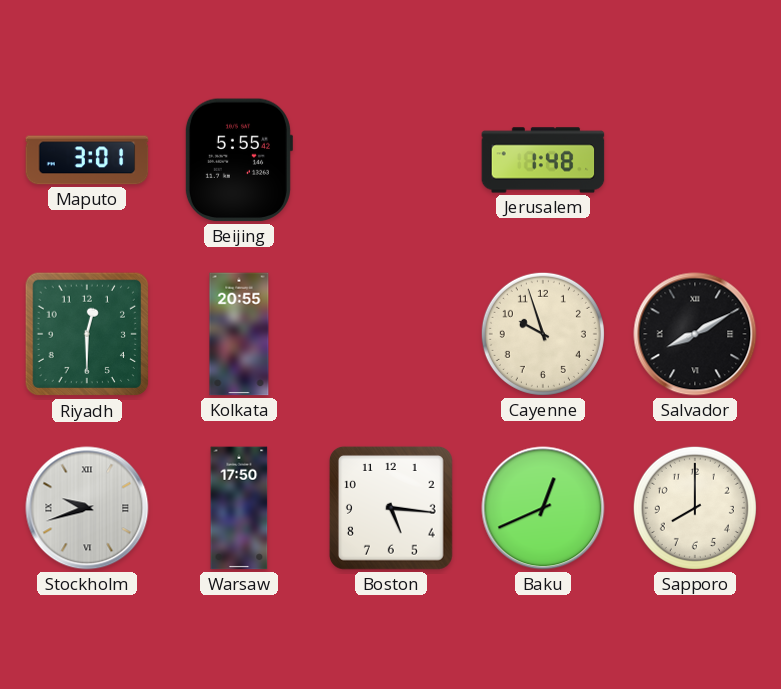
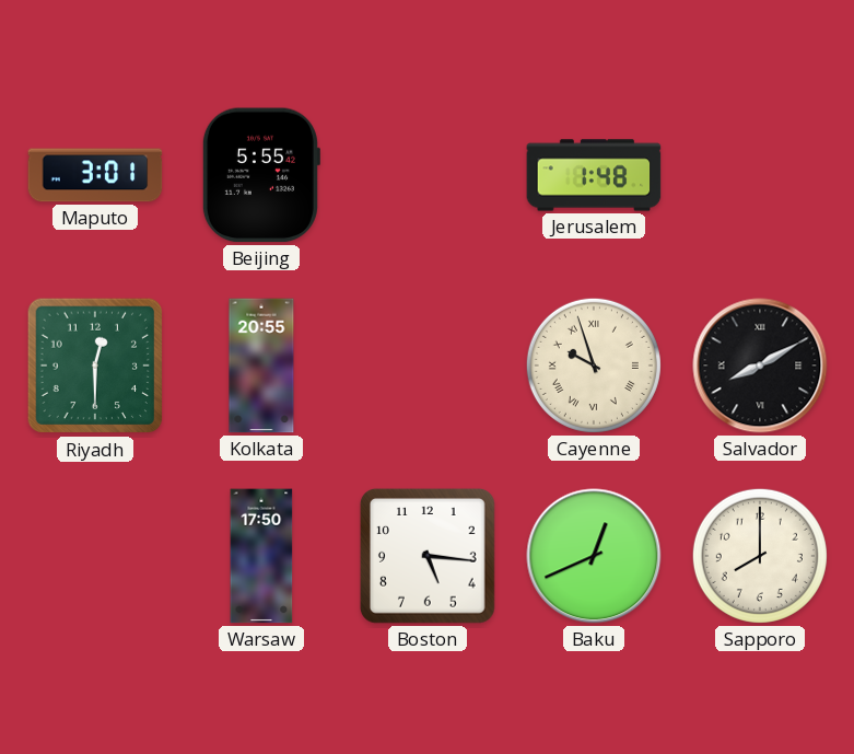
Cayenne numerals: Arabic -> Roman (594, 366)
Stockholm: 9:42 -> none (87, 508)
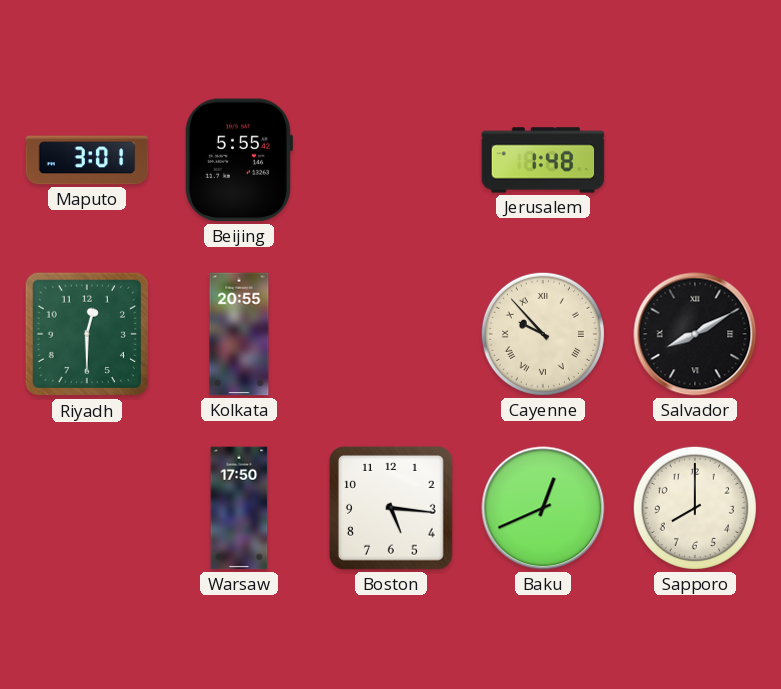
Cayenne: 9:57 -> 9:53 (543, 334)
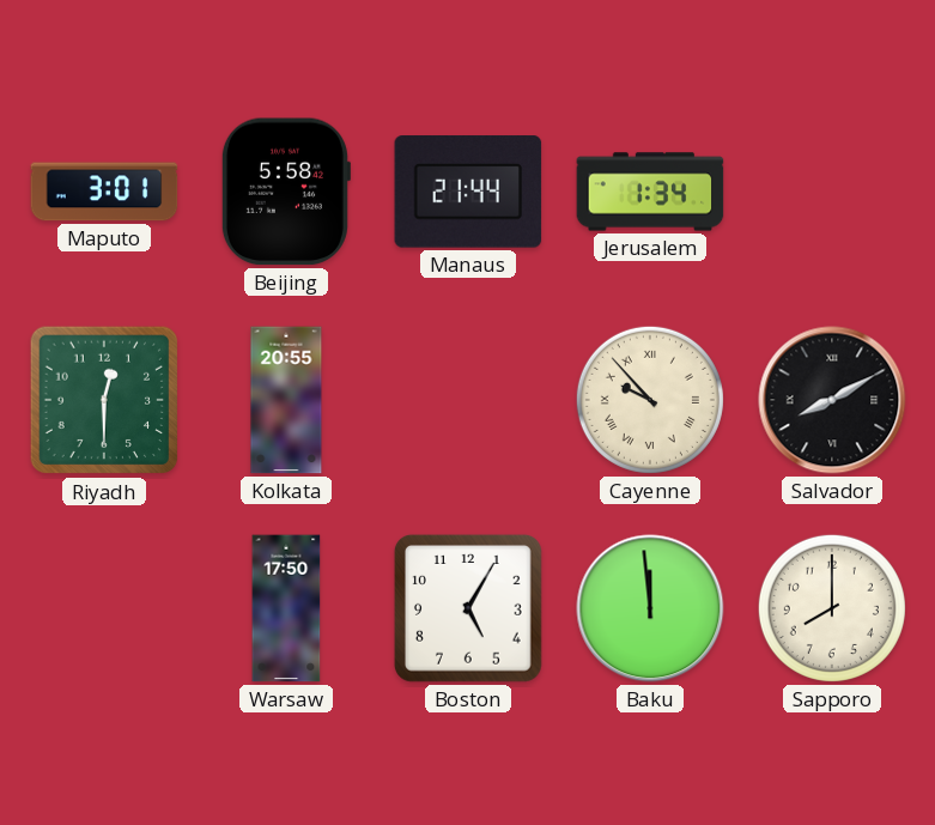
Beijing: 5:55 -> 5:58 (285, 192)
Manaus: none -> 21:44 (468, 192)
Jerusalem: 1:48 -> 1:34 (650, 192)
Boston: 5:16 -> 5:05 (468, 608)
Baku: 12:41 -> 11:59 (650, 608)
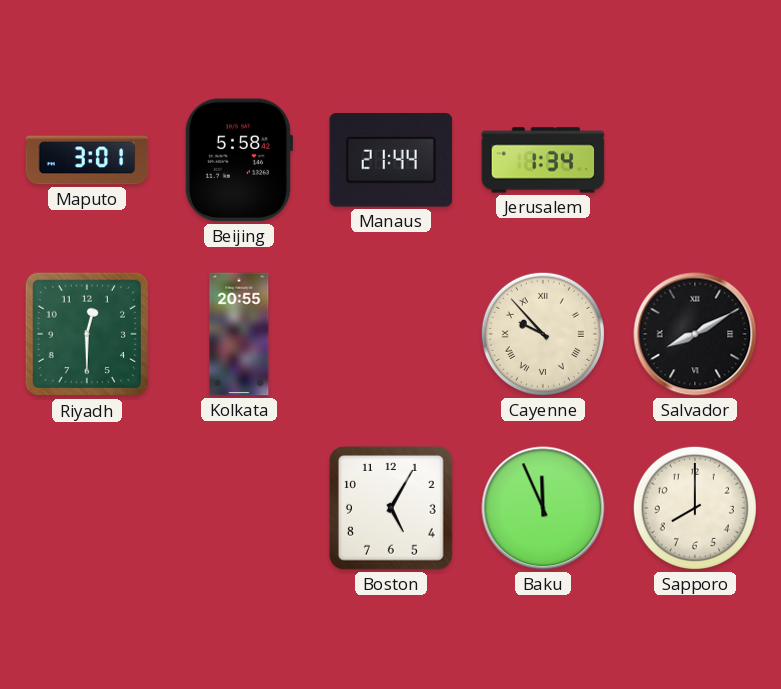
Warsaw: 17:50 -> none (286, 608)
Baku: 11:59 -> 11:56 (543, 508)
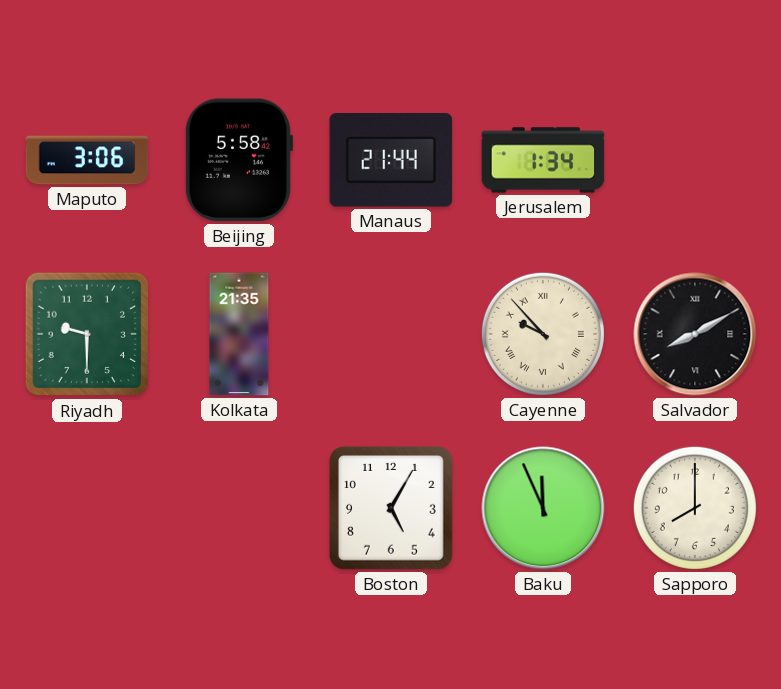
Maputo: 3:01 -> 3:06 (87, 160)
Riyadh: 12:30 -> 9:30 (87, 334)
Kolkata: 20:55 -> 21:35 (239, 334)
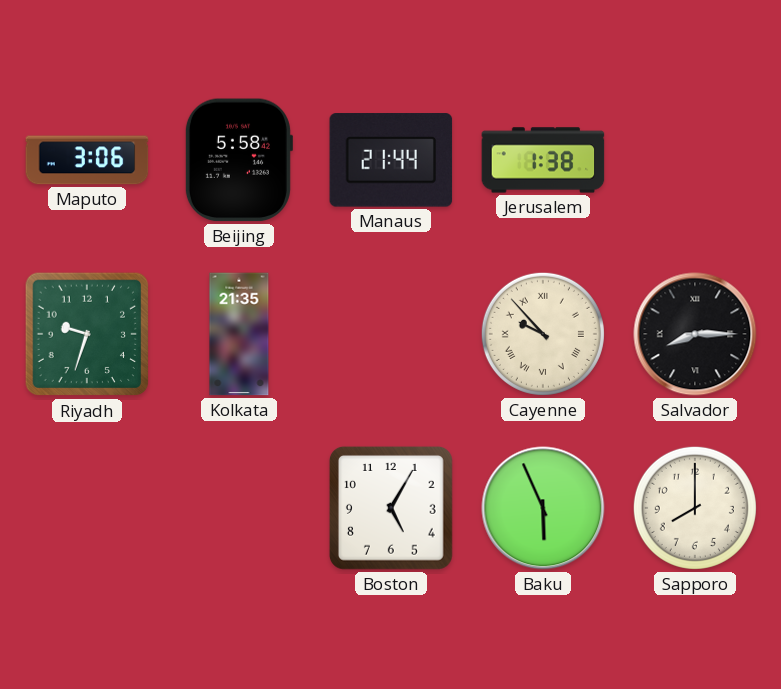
Jerusalem: 1:34 -> 1:38 (543, 160)
Riyadh: 9:30 -> 9:33 (87, 334)
Salvador: 8:10 -> 8:15 (695, 334)
Baku: 11:56 -> 5:56 (543, 508)
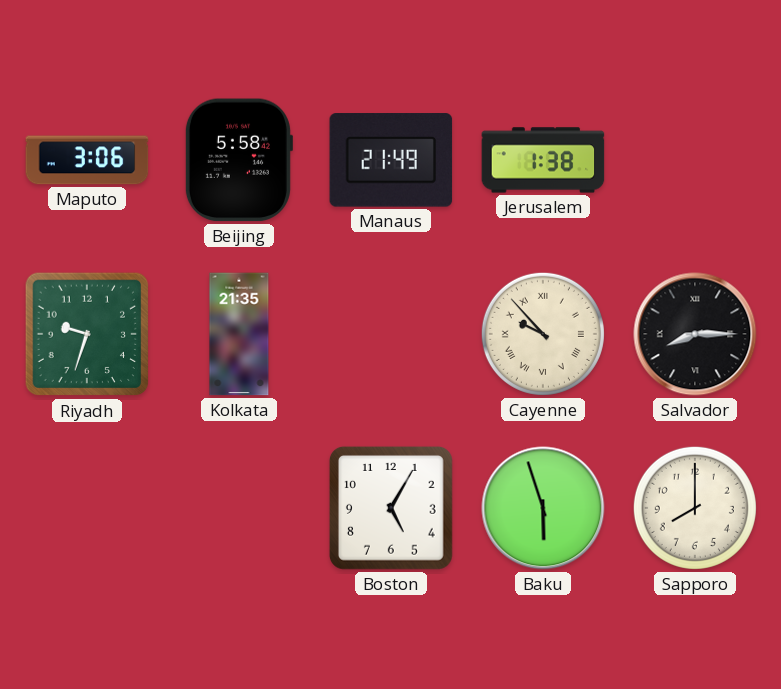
Manaus: 21:44 -> 21:49 (391, 160)
Baku: 5:56 -> 5:57 (543, 508)
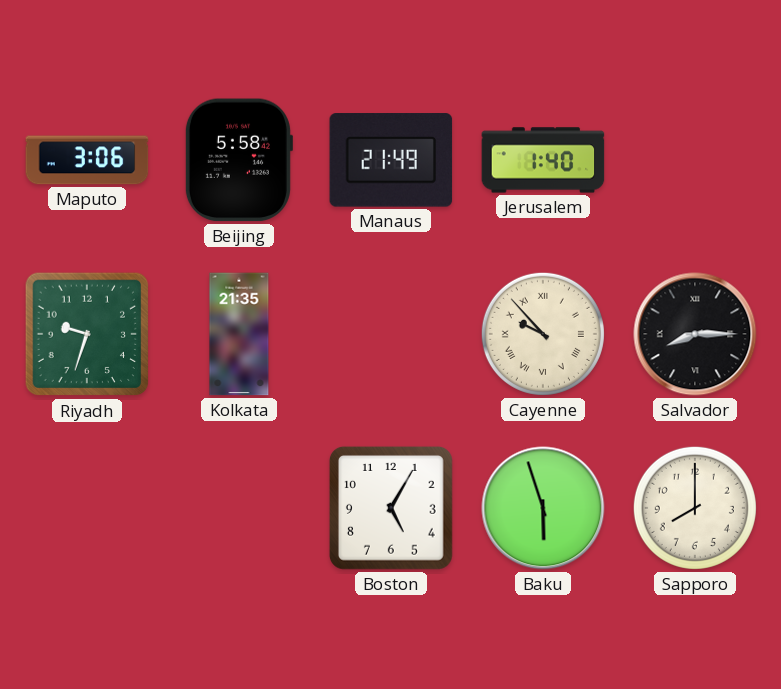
Jerusalem: 1:38 -> 1:40 (543, 160)
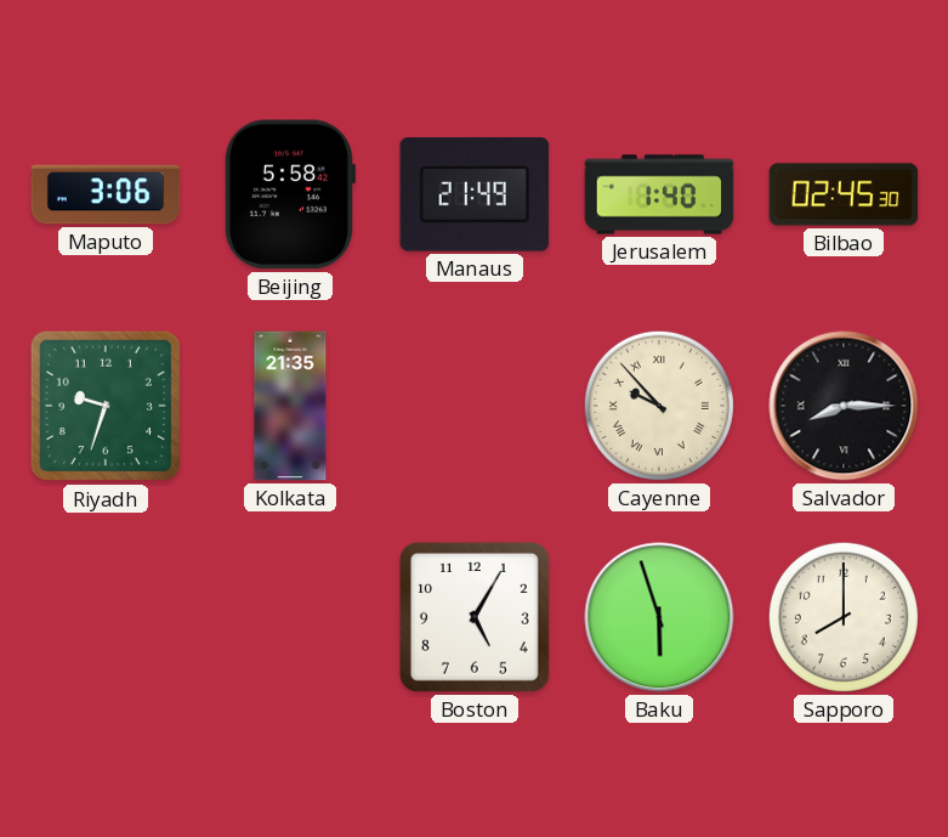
Bilbao: none -> 02:45 (844, 194)
